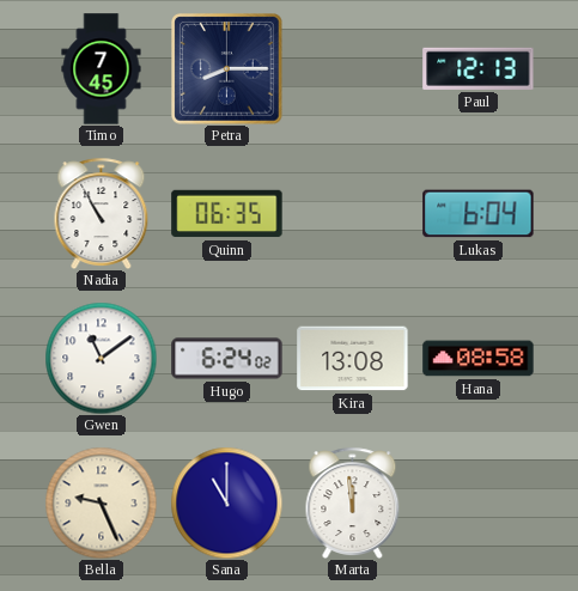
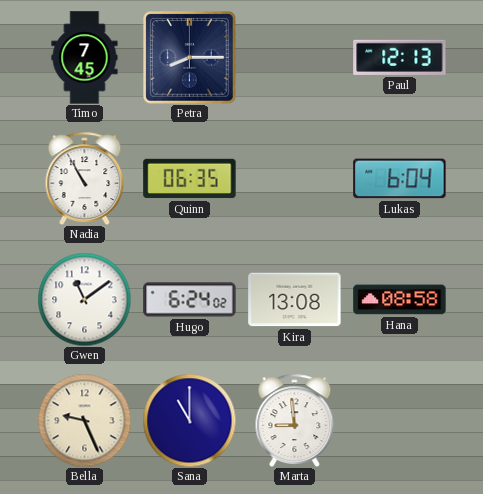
Marta: 11:59 -> 8:59 (295, 420)
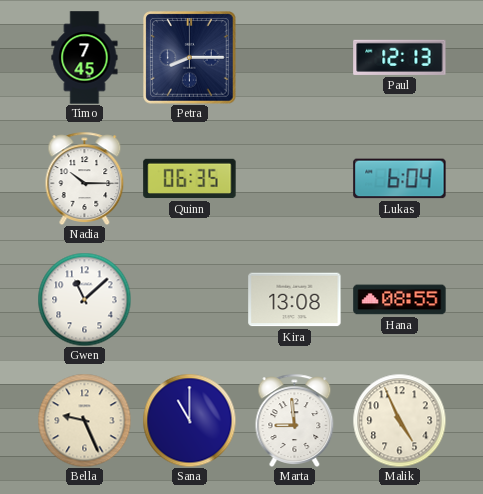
Nadia: 10:55 -> 10:15 (85, 178)
Gwen: 11:09 -> 11:08 (84, 299)
Hugo: 6:24 -> none (190, 300)
Hana: 08:58 -> 08:55 (400, 300)
Malik: none -> 4:56 (399, 420)
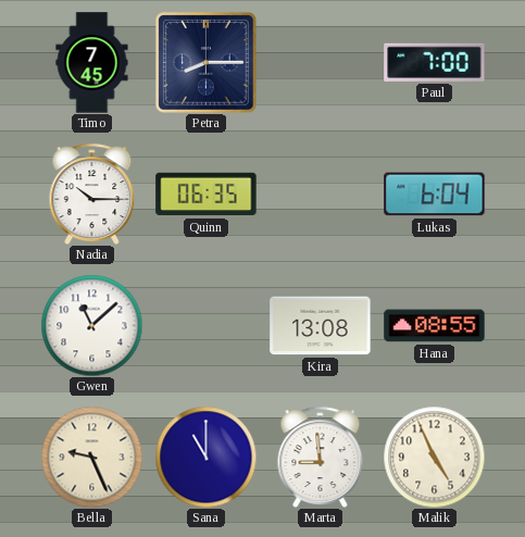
Paul: 12:13 -> 7:00 (435, 62)
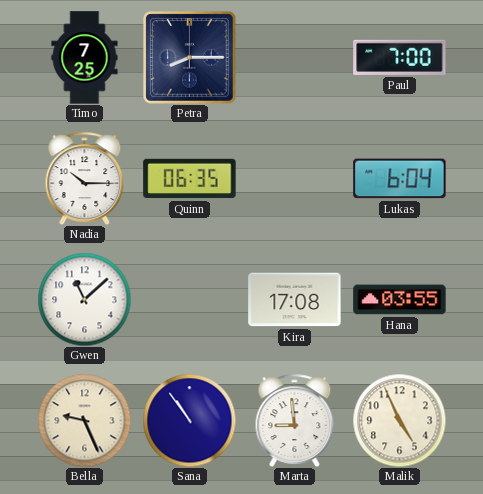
Timo: 7:45 -> 7:25 (85, 58)
Kira: 13:08 -> 17:08 (295, 300)
Hana: 08:55 -> 03:55 (400, 300)
Sana: 11:00 -> 10:54 (189, 420)
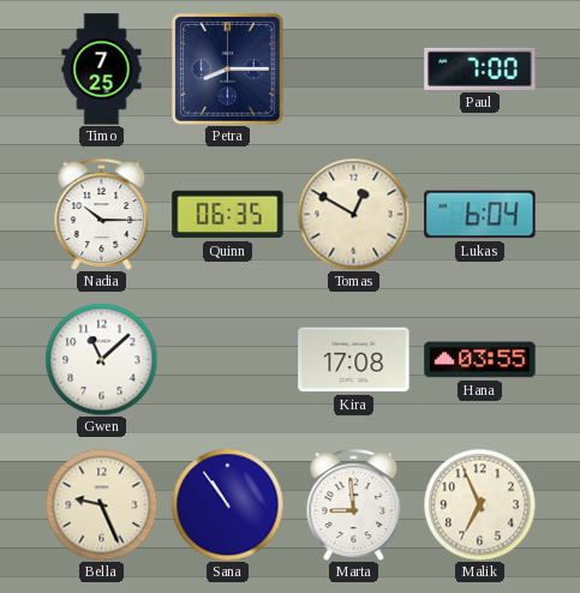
Tomas: none -> 12:50 (353, 214)
Malik: 4:56 -> 6:56 (479, 504)
